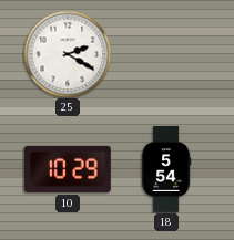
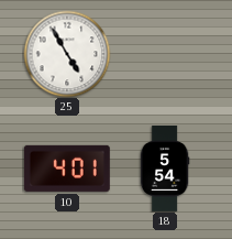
25: 2:20 -> 4:55 (67, 54)
10: 10:29 -> 4:01 (67, 169)
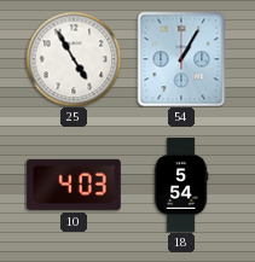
54: none -> 1:05 (181, 59)
10: 4:01 -> 4:03 (74, 185)
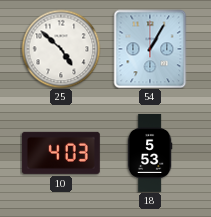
25: 4:55 -> 4:52 (61, 49)
18: 5:54 -> 5:53 (150, 153)
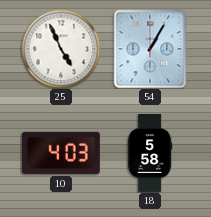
25: 4:52 -> 4:56 (61, 49)
18: 5:53 -> 5:58 (150, 153)
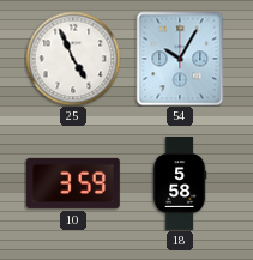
54: 1:05 -> 10:05 (180, 59)
10: 4:03 -> 3:59 (73, 183)
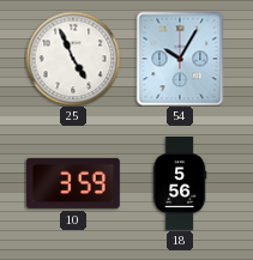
18: 5:58 -> 5:56 (180, 183)
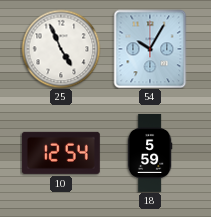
10: 3:59 -> 12:54 (61, 153)
18: 5:56 -> 5:59 (150, 153)
